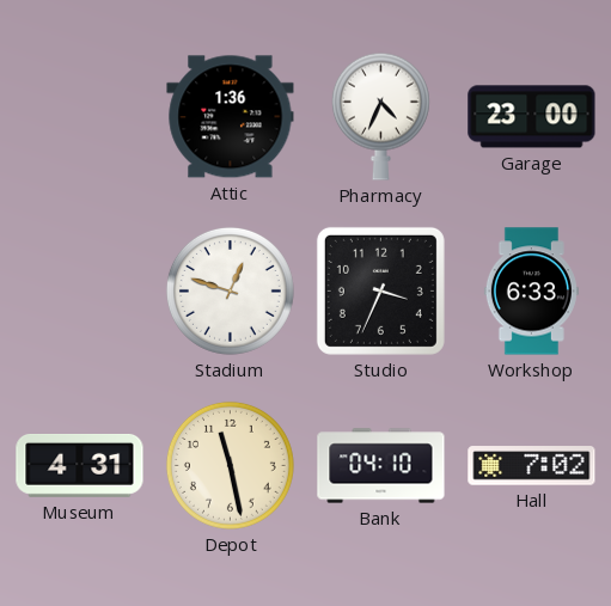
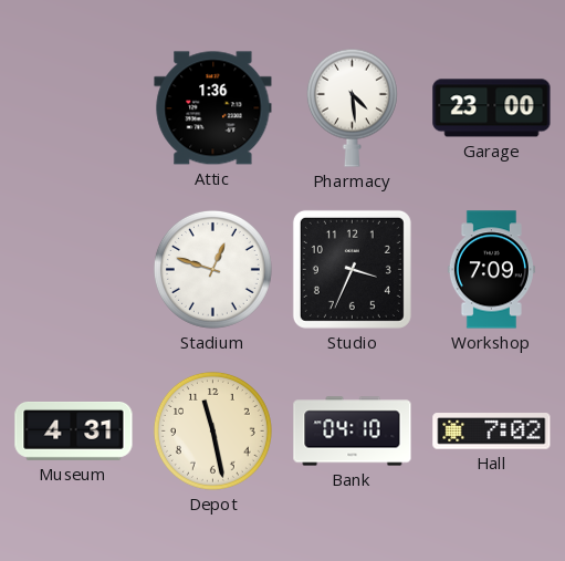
Pharmacy: 4:34 -> 4:29 (352, 107)
Workshop: 6:33 -> 7:09 (491, 270)
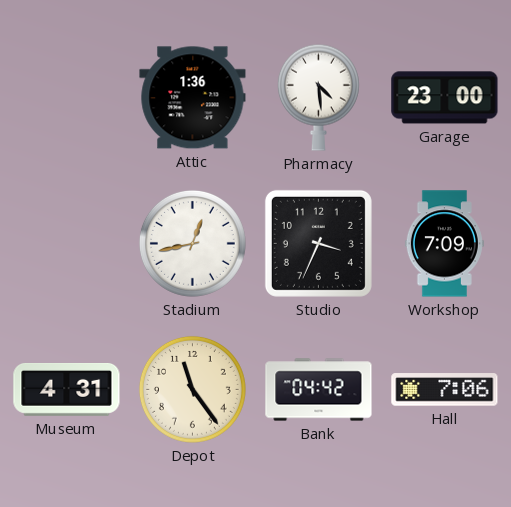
Stadium: 12:48 -> 12:43 (192, 243)
Depot: 11:28 -> 11:24 (192, 389)
Bank: 04:10 -> 04:42 (319, 390)
Hall: 7:02 -> 7:06 (445, 390)
